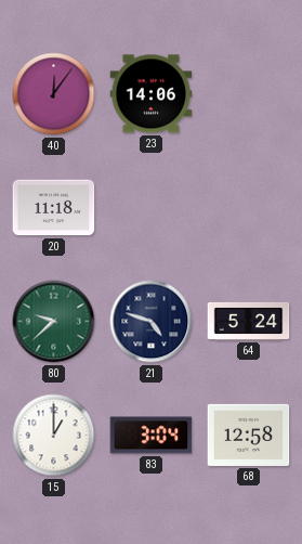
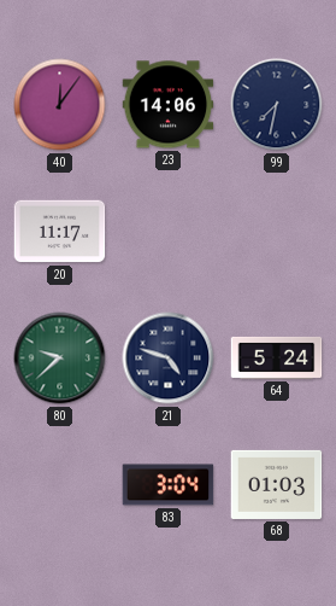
99: none -> 7:32 (277, 105)
20: 11:18 -> 11:17 (60, 232)
15: 1:00 -> none (54, 436)
68: 12:58 -> 01:03 (277, 484)
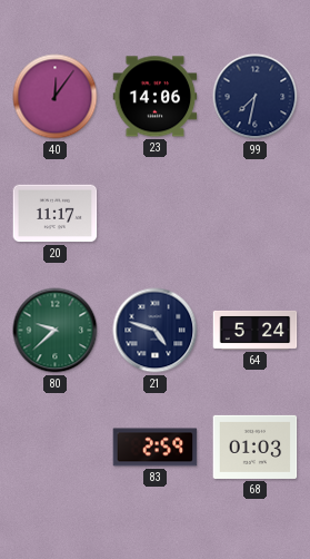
83: 3:04 -> 2:59 (156, 448)
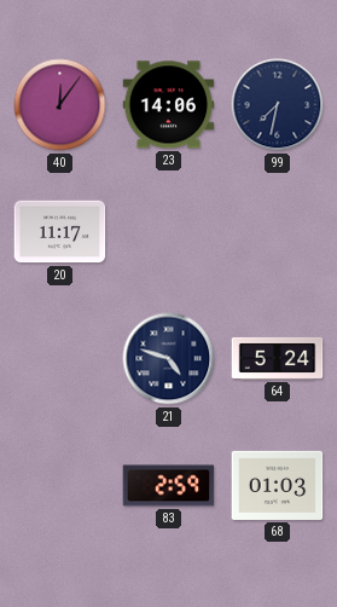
80: 9:38 -> none (56, 331)
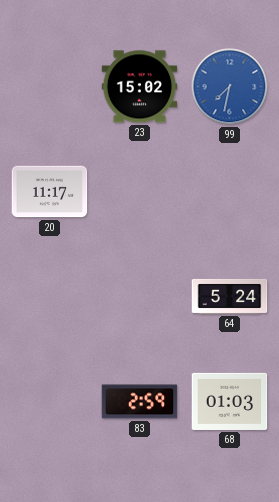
40: 12:06 -> none (60, 105)
23: 14:06 -> 15:02 (140, 87)
99 dial: navy -> blue (230, 87)
21: 4:48 -> none (169, 359)
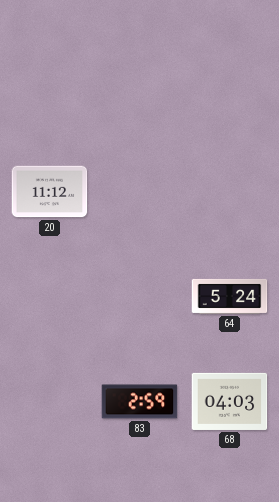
23: 15:02 -> none (140, 87)
99: 7:32 -> none (230, 87)
20: 11:17 -> 11:12 (50, 192)
68: 01:03 -> 04:03 (230, 401)
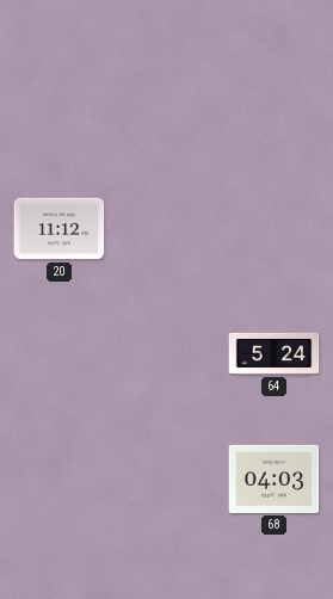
83: 2:59 -> none (140, 402)
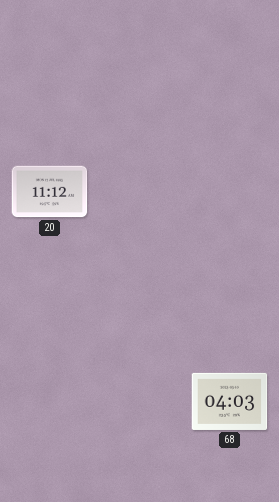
64: 5:24 -> none (275, 353)
